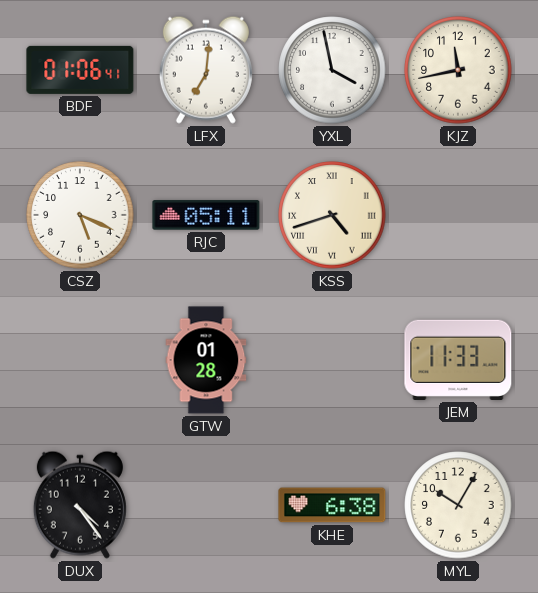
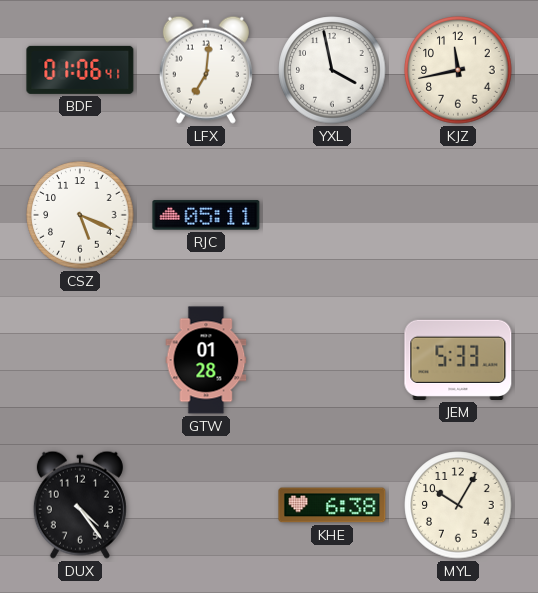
KSS: 4:42 -> none (332, 215)
JEM: 11:33 -> 5:33 (458, 360)
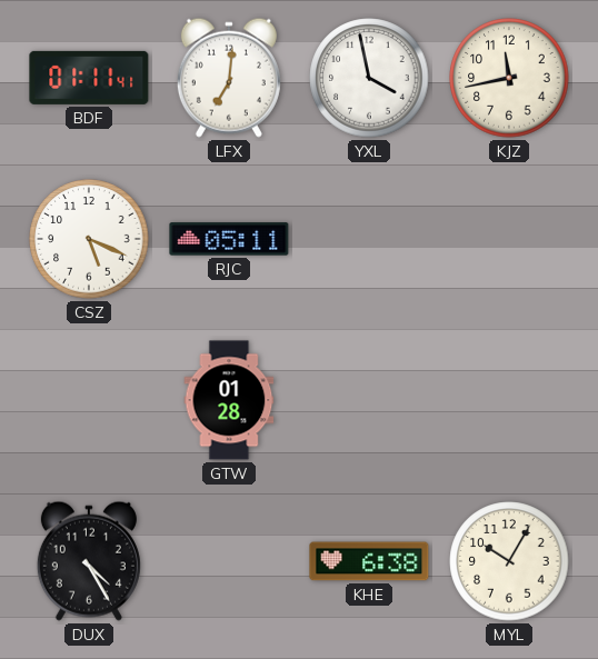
BDF: 01:06 -> 01:11 (89, 78)
JEM: 5:33 -> none (458, 360)
DUX: 4:24 -> 4:25 (89, 561)
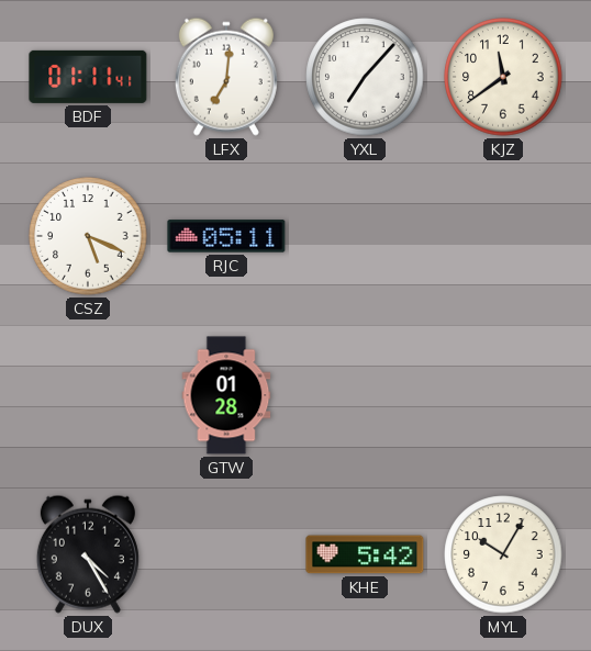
YXL: 3:58 -> 7:07 (365, 77)
KJZ: 11:43 -> 11:39 (503, 77)
KHE: 6:38 -> 5:42 (365, 554)
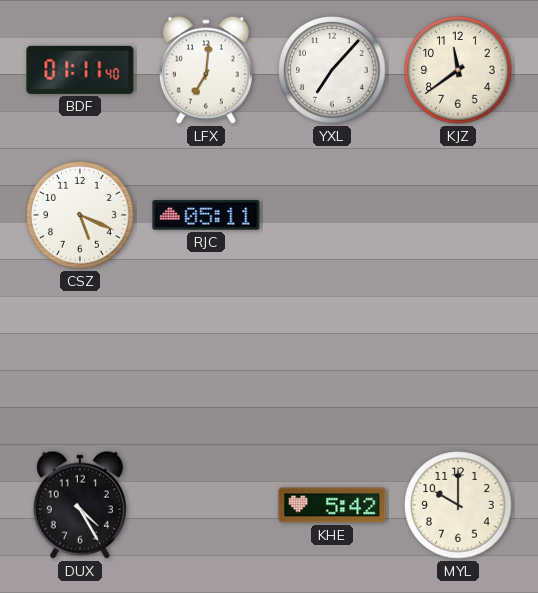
BDF: 01:11:41 -> 01:11:40 (80, 70)
GTW: 01:28 -> none (226, 395)
MYL: 10:05 -> 10:00 (458, 505)
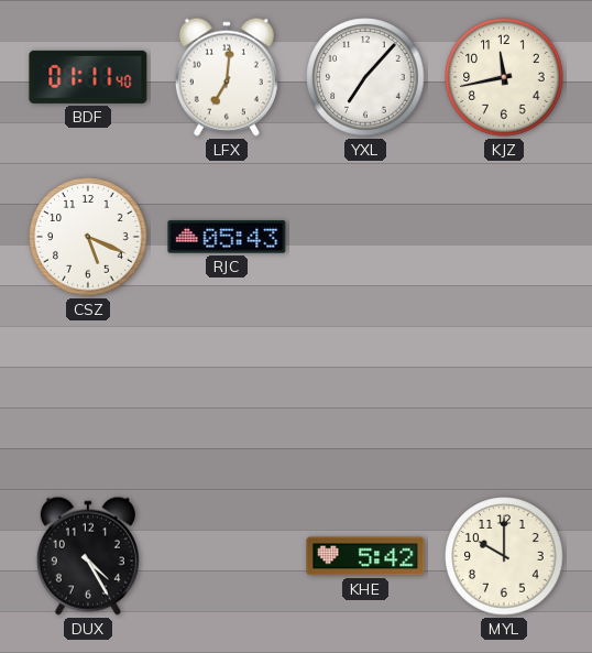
KJZ: 11:39 -> 11:43 (504, 77)
RJC: 05:11 -> 05:43 (227, 237)
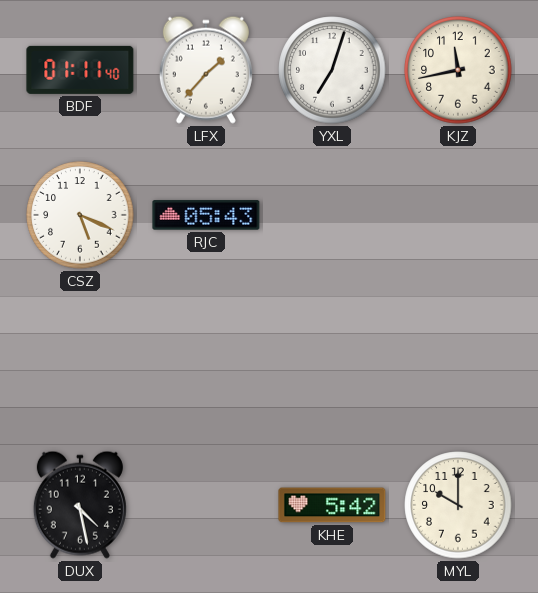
LFX: 7:01 -> 1:37 (206, 70)
YXL: 7:07 -> 7:03 (332, 70)
DUX: 4:25 -> 4:28 (80, 505)
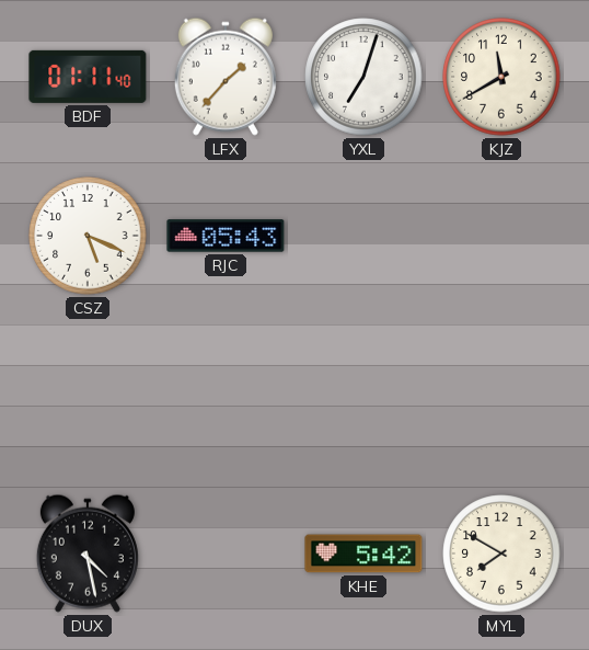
KJZ: 11:43 -> 11:40 (501, 77)
MYL: 10:00 -> 7:50 (501, 554)
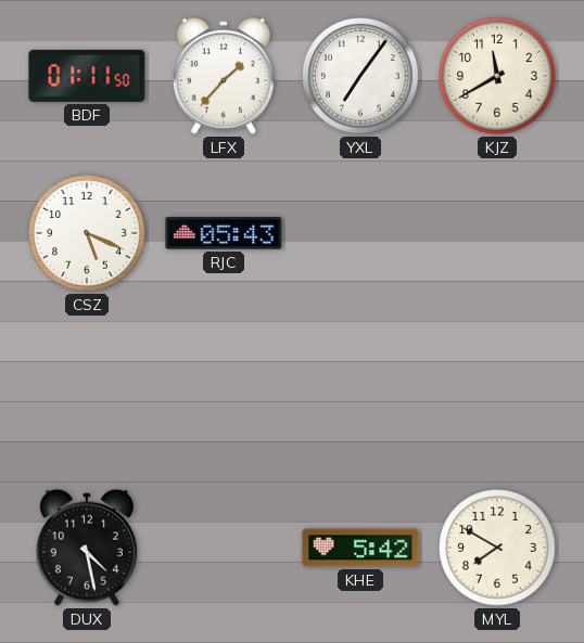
BDF: 01:11:40 -> 01:11:50 (87, 76)
YXL: 7:03 -> 7:06 (360, 76)
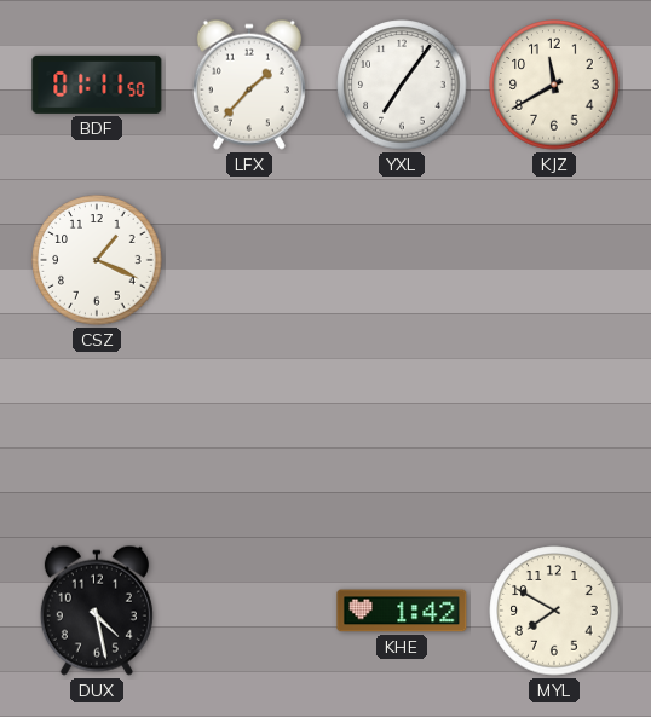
CSZ: 5:19 -> 1:19 (97, 260)
RJC: 05:43 -> none (224, 233)
KHE: 5:42 -> 1:42 (402, 611)
